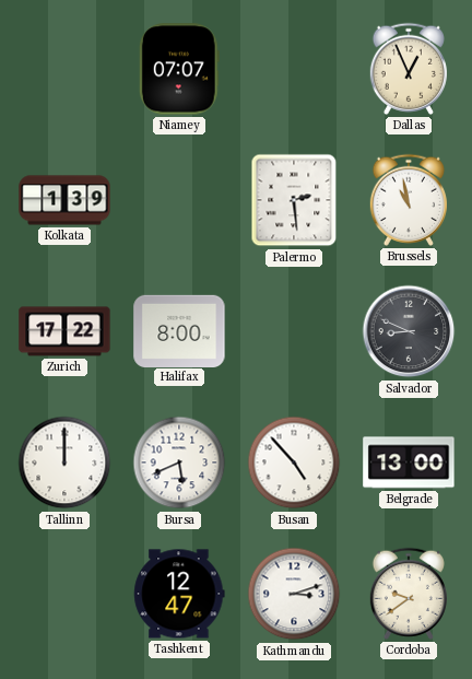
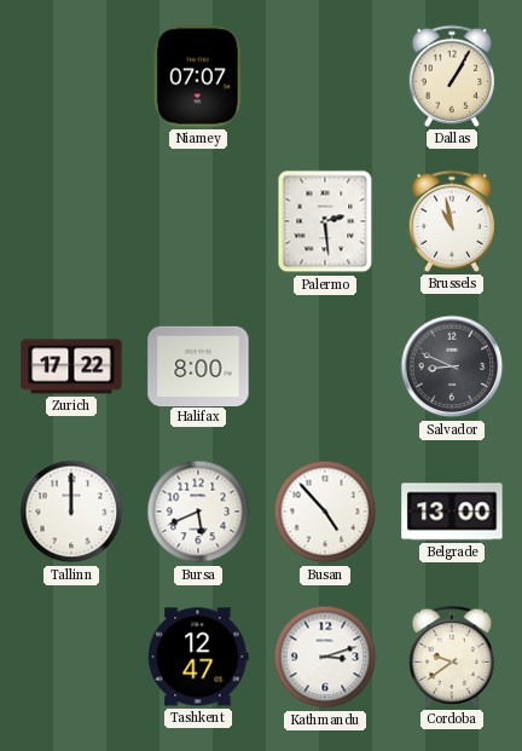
Dallas: 12:56 -> 1:05 (452, 76)
Kolkata: 1:39 -> none (64, 200)
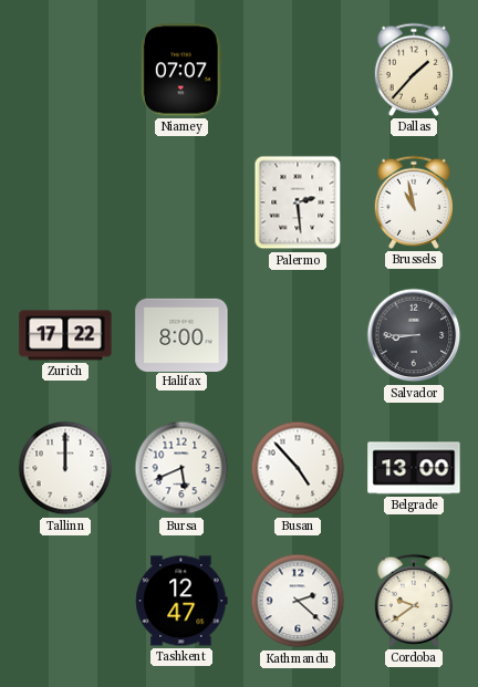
Dallas: 1:05 -> 1:37 (414, 70)
Salvador: 8:49 -> 8:45 (414, 335)
Kathmandu: 3:12 -> 2:22 (298, 601)
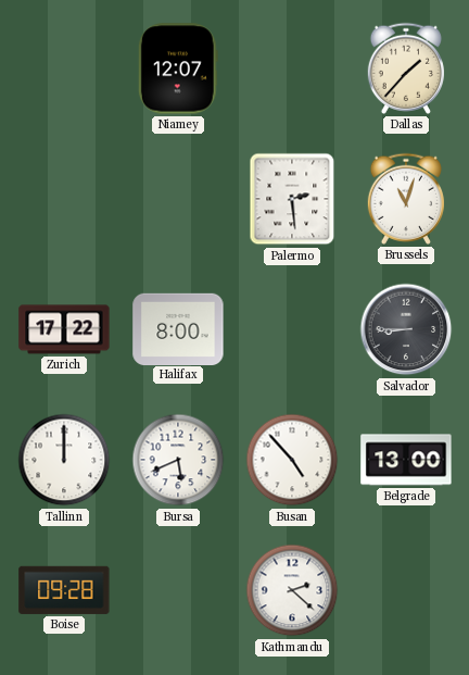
Niamey: 07:07 -> 12:07 (178, 68)
Brussels: 10:58 -> 11:03 (406, 199)
Boise: none -> 09:28 (64, 590)
Tashkent: 12:47 -> none (181, 601)
Cordoba: 9:39 -> none (414, 601)
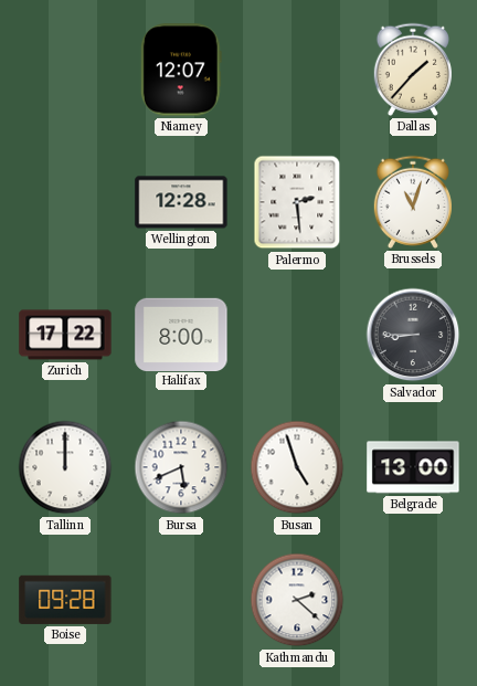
Wellington: none -> 12:28 (181, 202)
Busan: 4:53 -> 4:57 (297, 467)
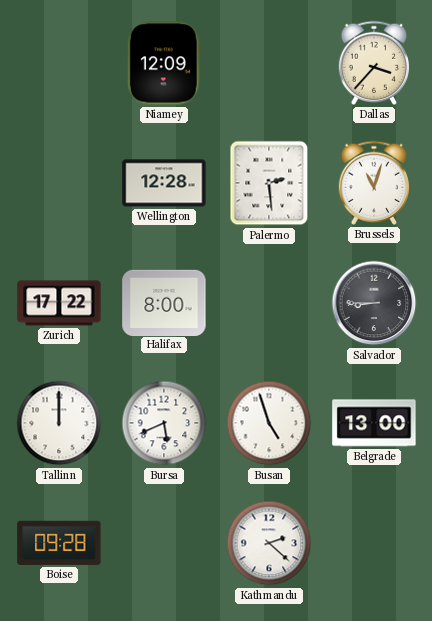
Niamey: 12:07 -> 12:09 (164, 63)
Dallas: 1:37 -> 3:37 (374, 63)
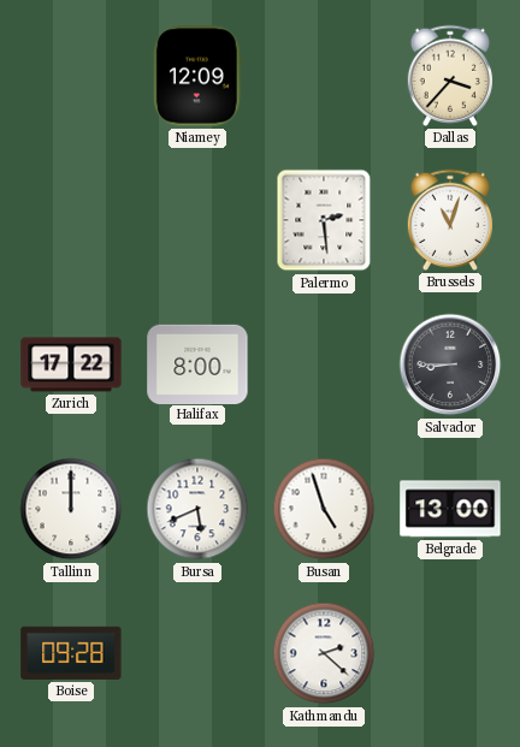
Wellington: 12:28 -> none (164, 183)
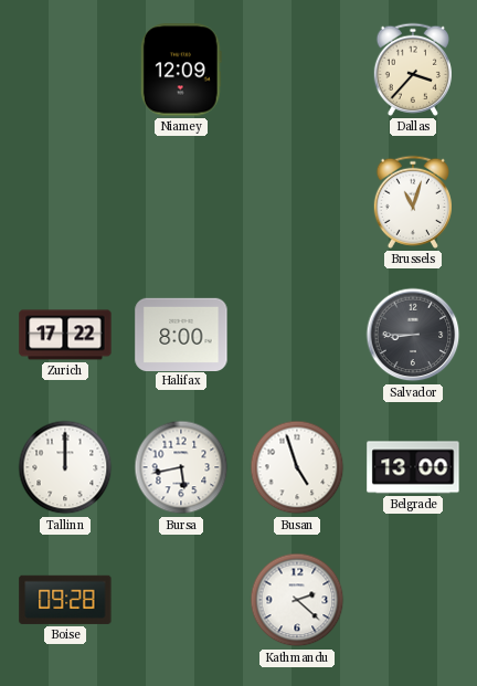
Palermo: 2:29 -> none (324, 220)
Bursa: 5:41 -> 5:43 (181, 467)
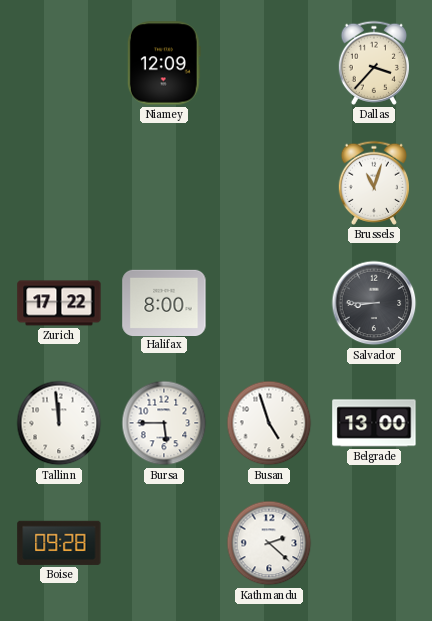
Tallinn: 12:00 -> 11:59 (59, 423)
Bursa: 5:43 -> 5:45 (164, 423)
